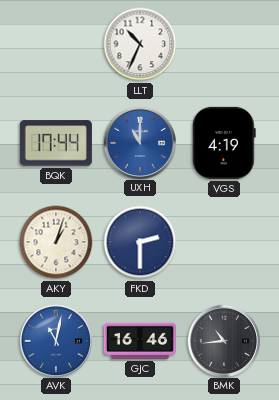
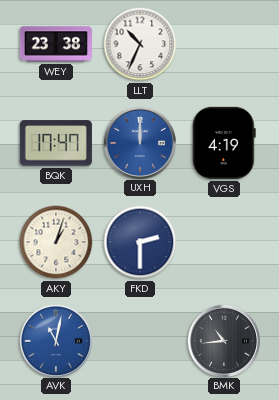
WEY: none -> 23:38 (56, 44)
BQK: 17:44 -> 17:47 (56, 143)
UXH: 11:00 -> 12:00 (139, 142)
GJC: 16:46 -> none (140, 341)
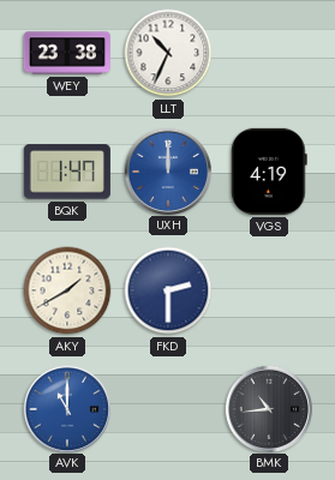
BQK: 17:47 -> 1:47 (67, 172)
AKY: 1:03 -> 1:40 (67, 290)
AVK: 11:02 -> 11:00 (66, 408)
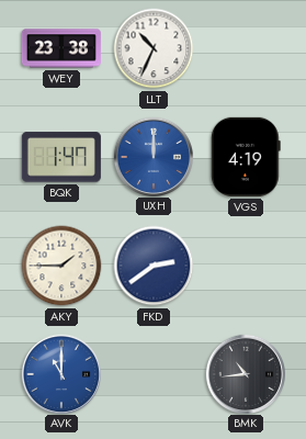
AKY: 1:40 -> 1:45 (61, 266)
FKD: 2:30 -> 2:39 (154, 266)
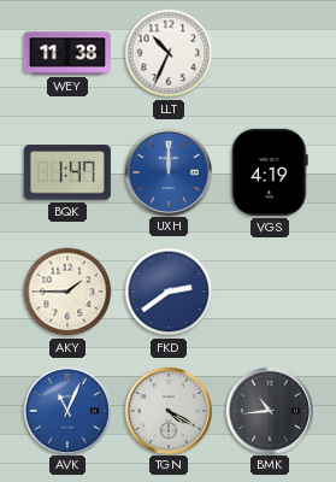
WEY: 23:38 -> 11:38 (67, 53)
AVK: 11:00 -> 11:04 (66, 410)
TGN: none -> 4:20 (167, 410)
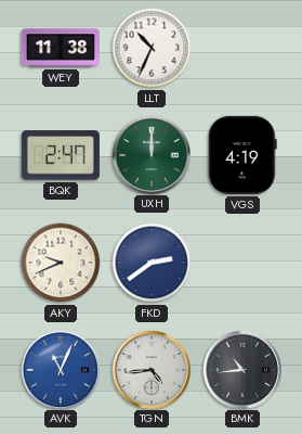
BQK: 1:47 -> 2:47 (61, 155)
UXH dial: blue -> green (150, 154)
AKY: 1:45 -> 9:41 (61, 263)
TGN: 4:20 -> 4:44 (150, 369)
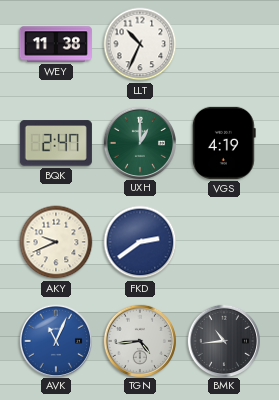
UXH: 12:00 -> 1:00 (139, 142)
